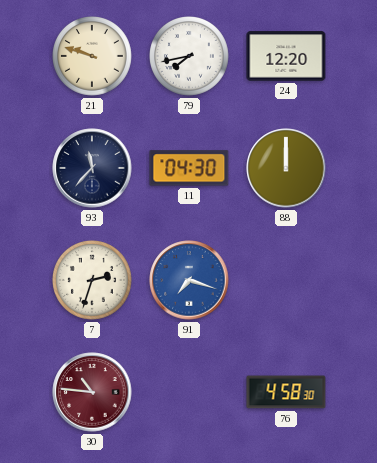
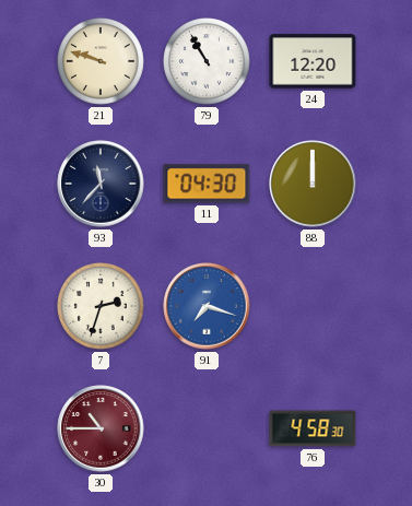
79: 7:43 -> 10:55 (208, 62)
30: 10:46 -> 10:45 (101, 428)
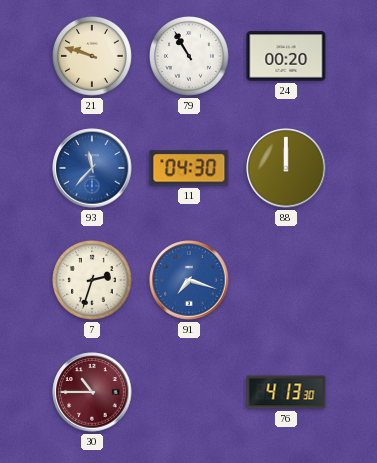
24: 12:20 -> 00:20 (286, 56)
93 dial: navy -> blue (92, 168)
76: 4:58 -> 4:13 (286, 392)
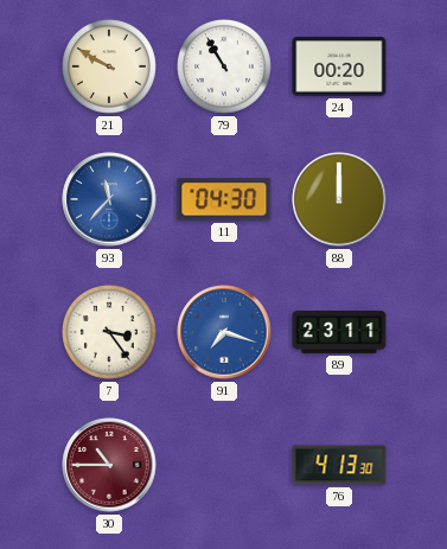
21: 9:48 -> 9:50 (110, 68)
7: 2:33 -> 3:24 (110, 333)
89: none -> 23:11 (339, 332)
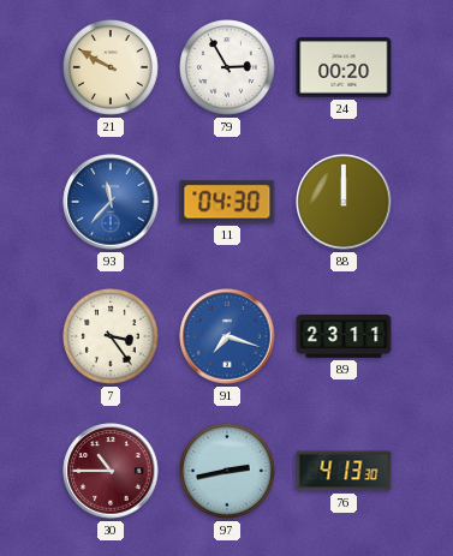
79: 10:55 -> 2:55 (228, 68)
97: none -> 2:43 (228, 472)
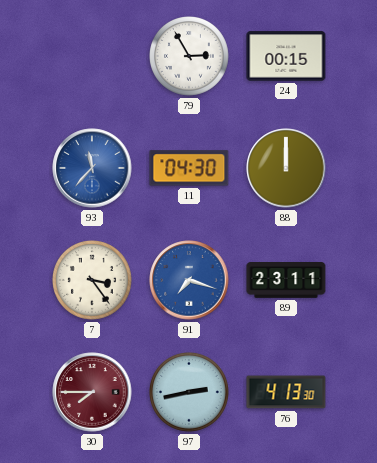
21: 9:50 -> none (112, 68)
24: 00:20 -> 00:15 (286, 56)
30: 10:45 -> 7:45 (92, 392)
